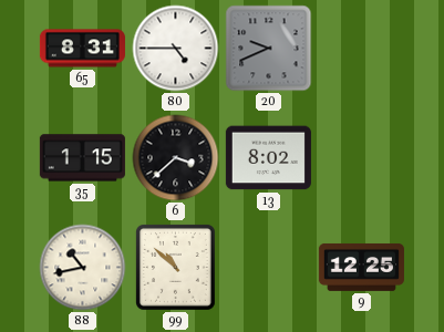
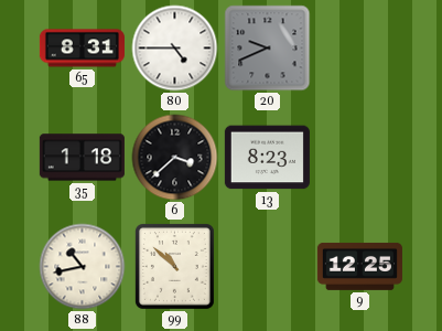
35: 1:15 -> 1:18 (82, 158)
13: 8:02 -> 8:23 (267, 158)
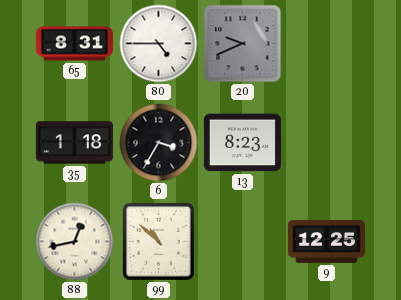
6: 3:38 -> 3:35 (159, 143)
88: 10:43 -> 12:43 (75, 242)
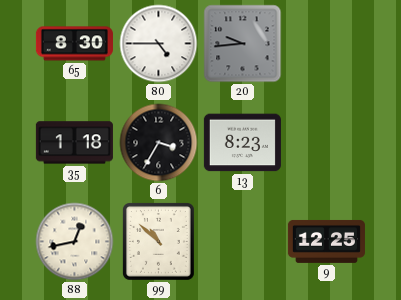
65: 8:31 -> 8:30 (74, 44)
20: 9:41 -> 9:44 (243, 44)
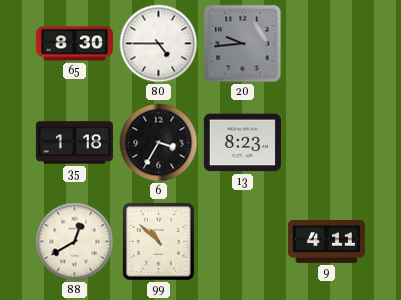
88: 12:43 -> 12:40 (75, 242)
9: 12:25 -> 4:11 (326, 242)
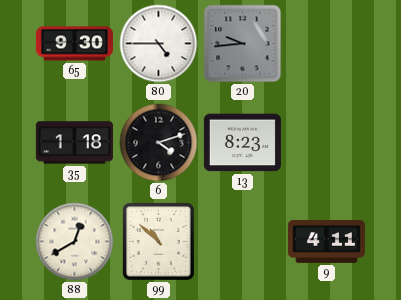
65: 8:30 -> 9:30 (74, 44)
6: 3:35 -> 4:12 (159, 143)
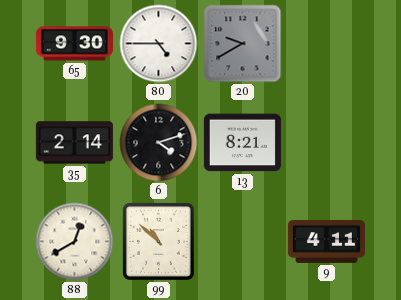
20: 9:44 -> 9:40 (243, 44)
35: 1:18 -> 2:14 (74, 143)
13: 8:23 -> 8:21 (242, 143)
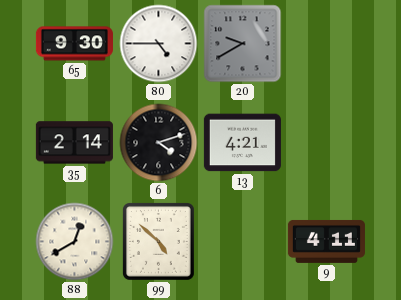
13: 8:21 -> 4:21 (242, 143)
99: 10:52 -> 4:52 (158, 241)
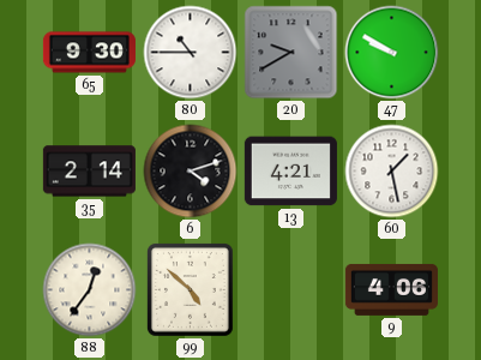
80: 4:45 -> 10:45 (191, 53)
47: none -> 9:50 (392, 53)
60: none -> 1:28 (392, 172)
88: 12:40 -> 12:36 (90, 290)
9: 4:11 -> 4:06 (391, 290)
